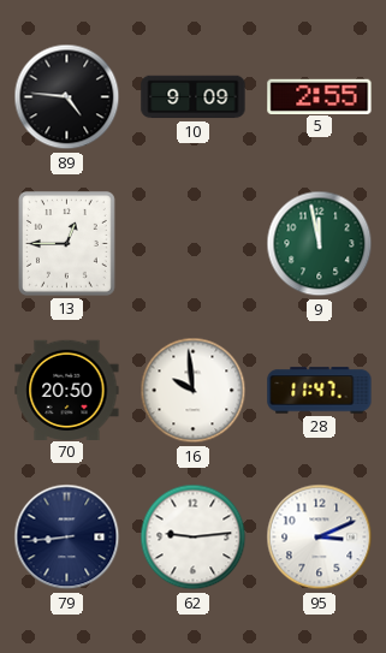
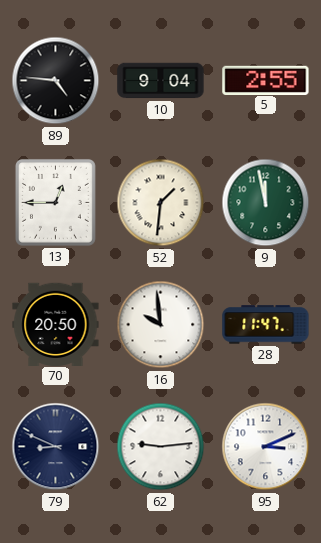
10: 9:09 -> 9:04 (161, 81)
52: none -> 1:31 (161, 203)
79: 8:44 -> 8:49 (56, 447)
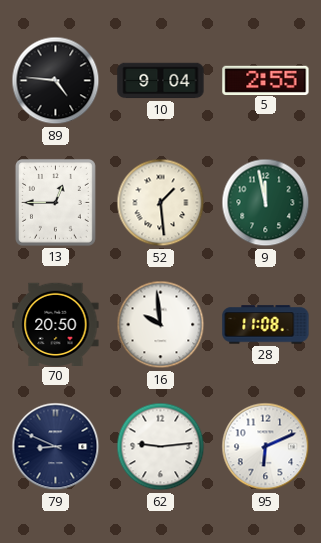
52: 1:31 -> 1:29 (161, 203)
28: 11:47 -> 11:08 (266, 325)
95: 3:11 -> 6:11 (266, 447)
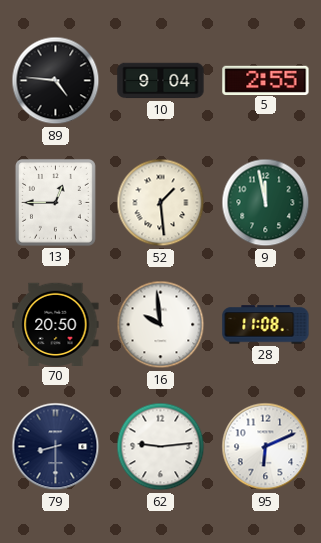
79: 8:49 -> 8:30 (56, 447)
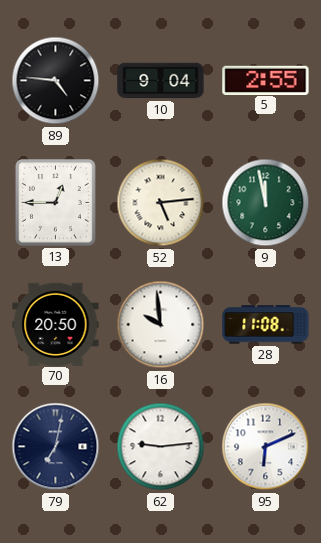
52: 1:29 -> 5:14 (161, 203)
79: 8:30 -> 7:02 (56, 447)
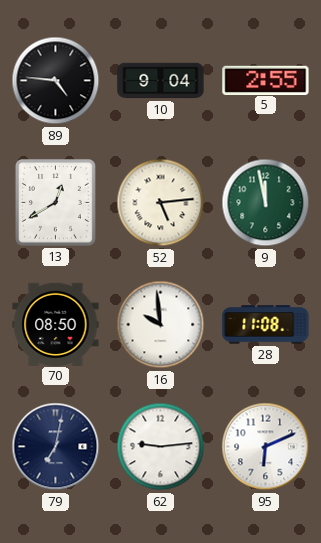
13: 12:45 -> 12:40 (55, 202)
70: 20:50 -> 08:50 (56, 324)
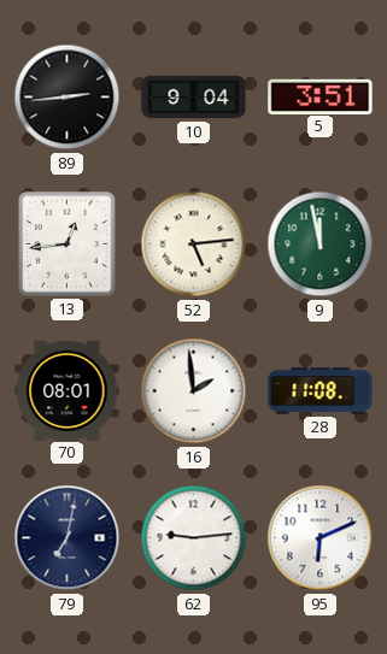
89: 4:46 -> 2:44 (68, 98)
5: 2:55 -> 3:51 (321, 96)
13: 12:40 -> 12:44 (66, 243)
70: 08:50 -> 08:01 (68, 390)
16: 9:59 -> 1:59 (194, 391)
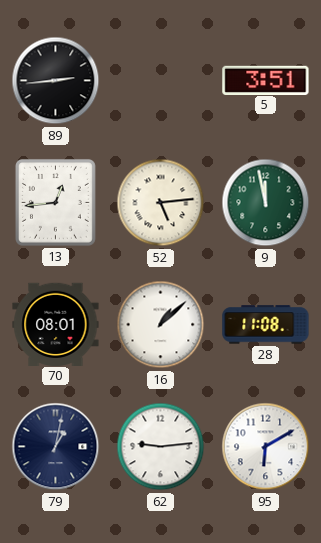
10: 9:04 -> none (194, 98)
16: 1:59 -> 1:08 (161, 325)
79: 7:02 -> 1:02 (56, 447)
95: 6:11 -> 6:10 (266, 447)
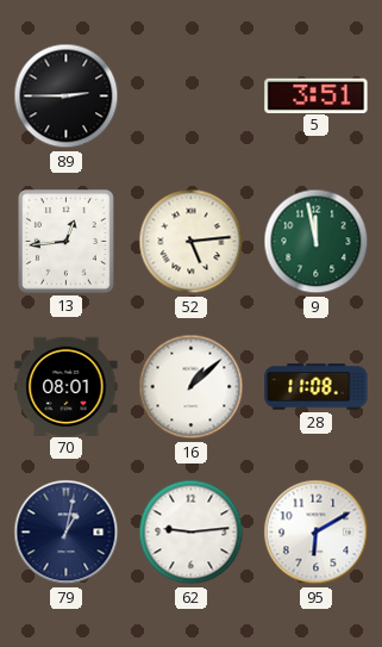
89: 2:44 -> 2:45 (67, 97)
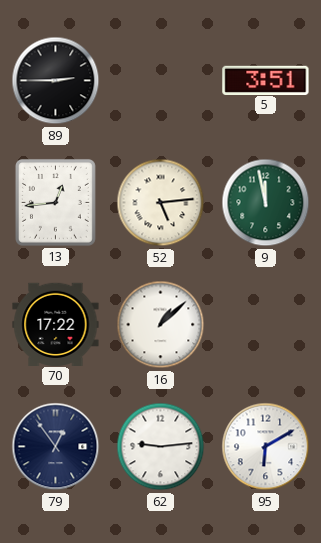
70: 08:01 -> 17:22 (56, 324)
28: 11:08 -> none (317, 387)
79: 1:02 -> 12:54 (56, 447)
